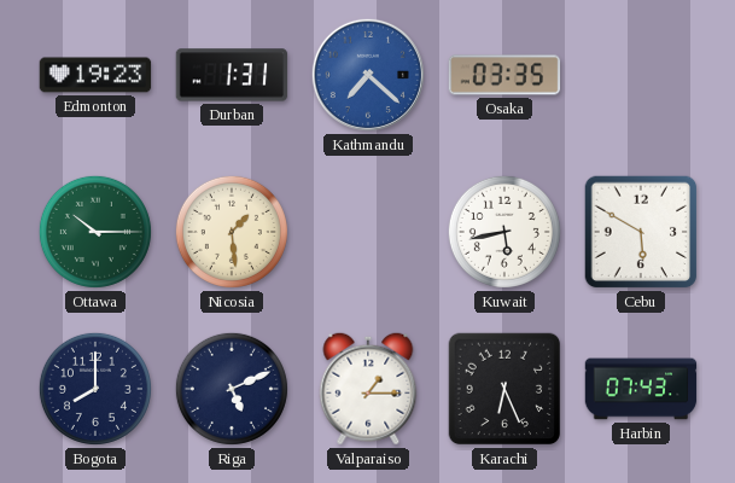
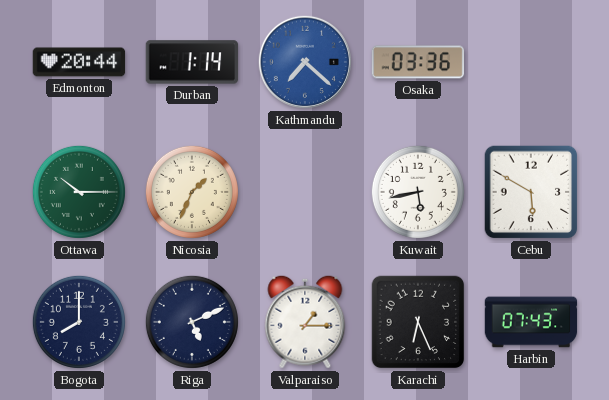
Edmonton: 19:23 -> 20:44 (79, 62)
Durban: 1:31 -> 1:14 (192, 62)
Osaka: 03:35 -> 03:36 (418, 62)
Nicosia: 1:29 -> 1:34 (192, 192)
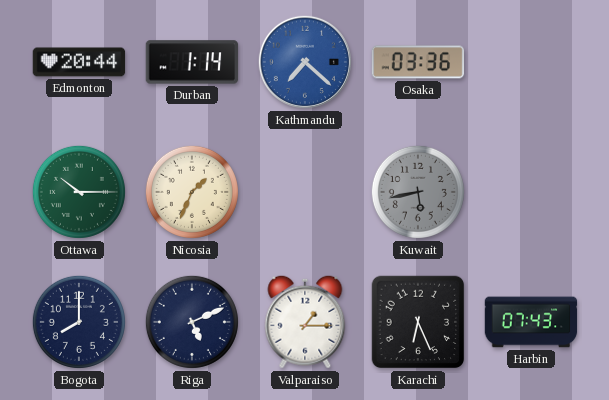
Kuwait dial: white -> grey (418, 192)
Cebu: 5:50 -> none (531, 192)
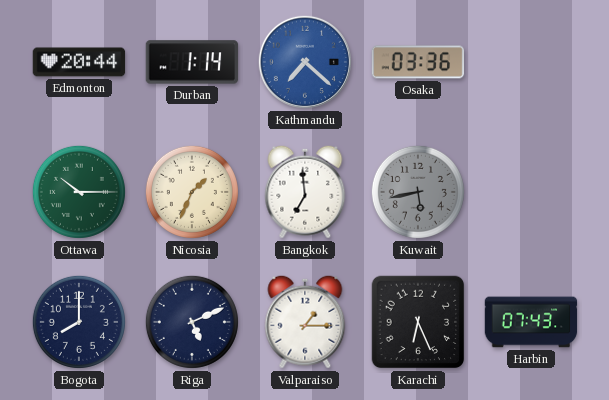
Bangkok: none -> 6:59 (305, 192)
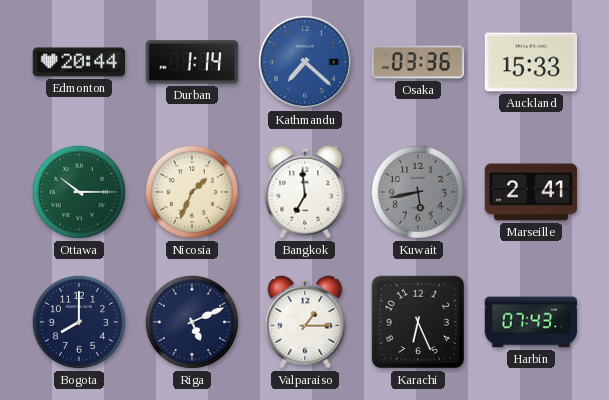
Auckland: none -> 15:33 (531, 62)
Marseille: none -> 2:41 (531, 192)
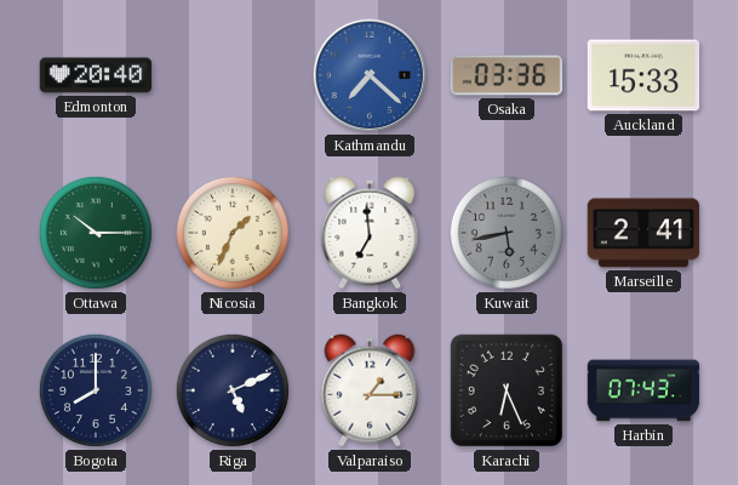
Edmonton: 20:44 -> 20:40 (96, 75)
Durban: 1:14 -> none (192, 62)
